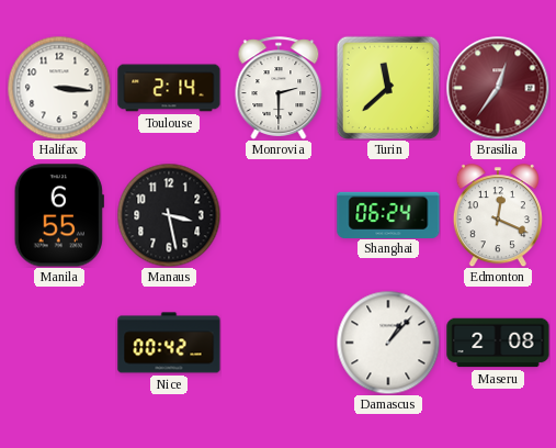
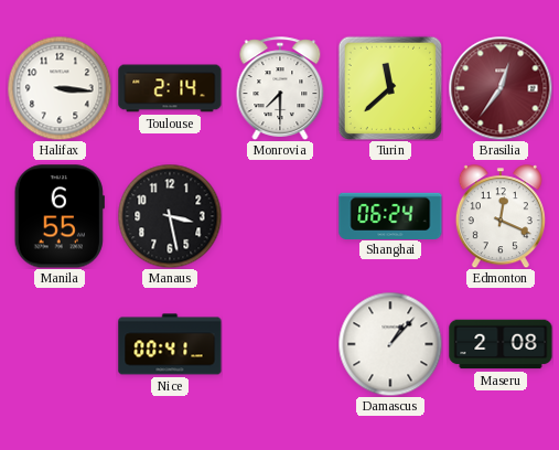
Monrovia: 2:30 -> 7:30 (280, 88)
Nice: 00:42 -> 00:41 (170, 344)
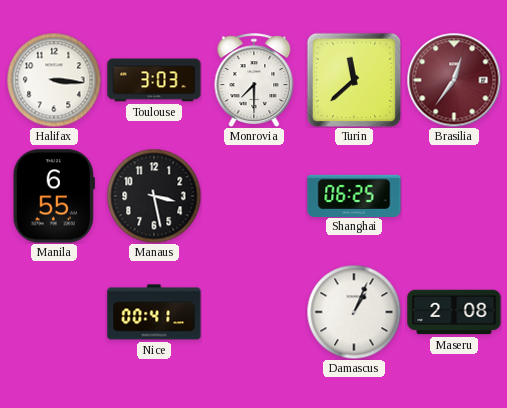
Toulouse: 2:14 -> 3:03 (154, 80)
Shanghai: 06:24 -> 06:25 (354, 195)
Edmonton: 12:19 -> none (501, 216)
Damascus: 1:07 -> 1:04 (354, 312)
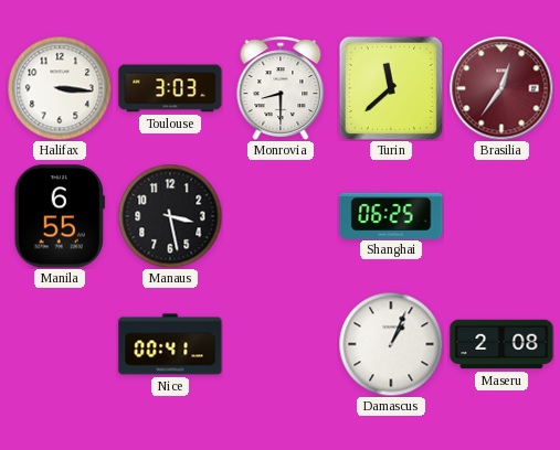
Monrovia: 7:30 -> 8:30 (281, 88)
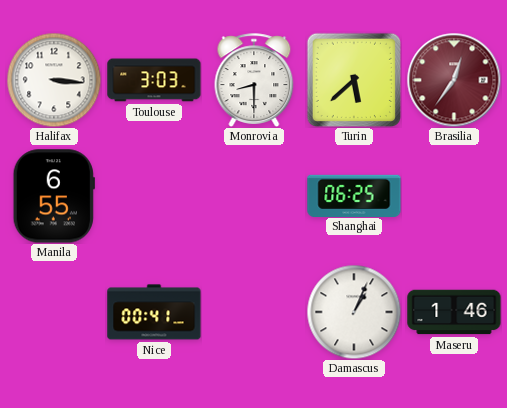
Turin: 11:38 -> 5:38 (353, 79)
Manaus: 3:28 -> none (170, 216)
Maseru: 2:08 -> 1:46 (454, 312)
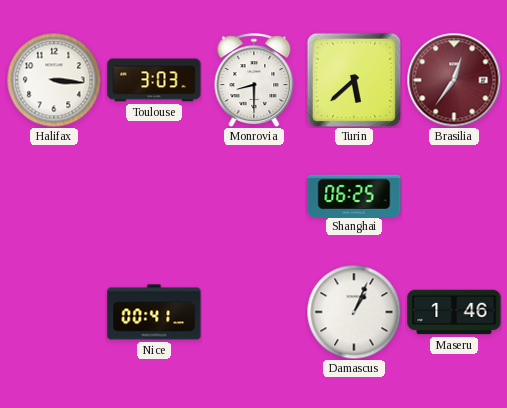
Manila: 6:55 -> none (54, 196)
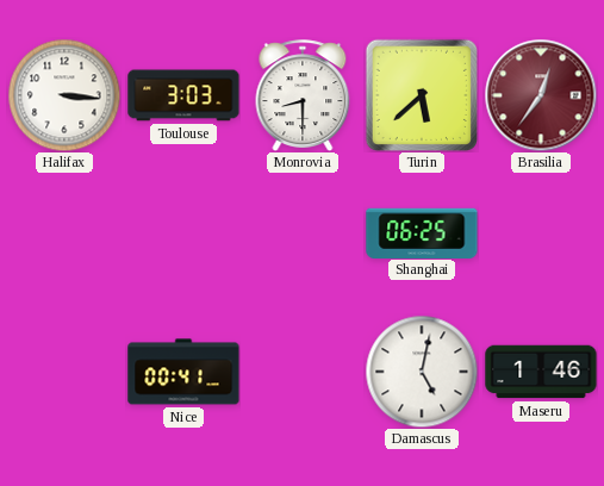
Damascus: 1:04 -> 5:02 (422, 372)
